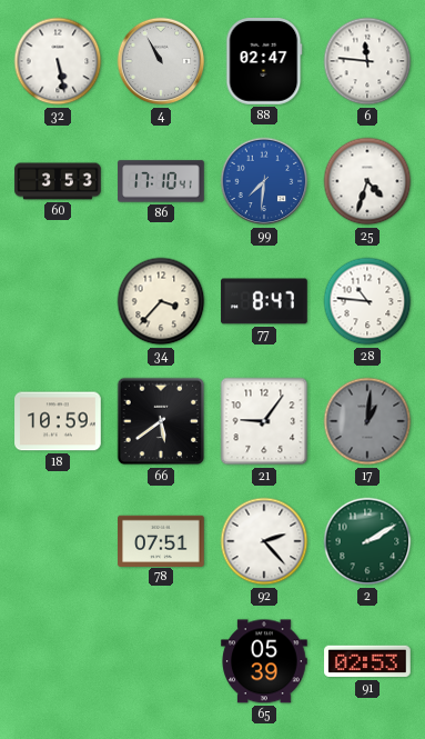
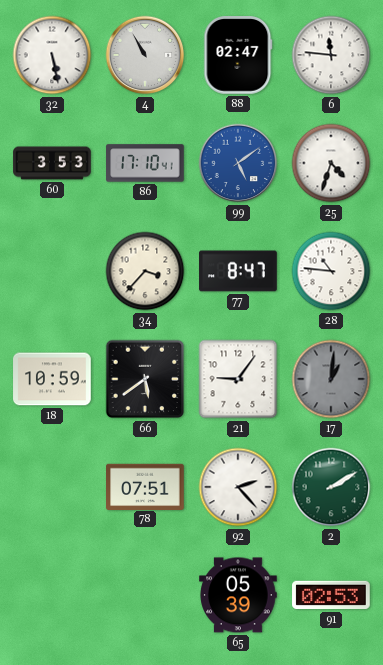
99: 7:31 -> 5:09 (238, 163)
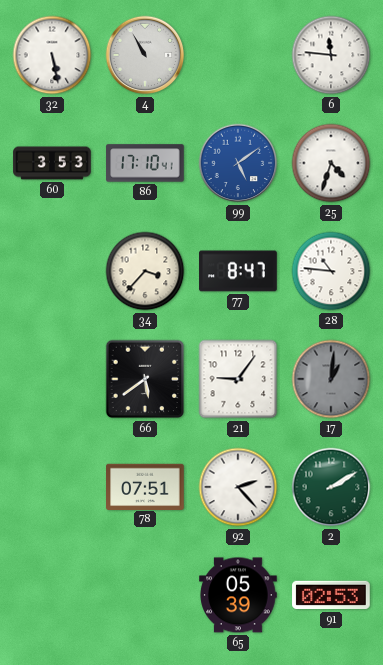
88: 02:47 -> none (238, 55)
18: 10:59 -> none (52, 379)
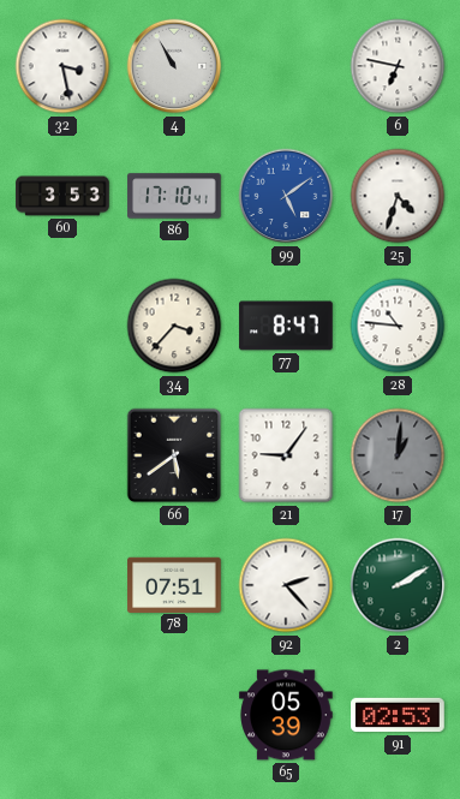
32: 5:28 -> 3:28 (62, 66)
6: 11:46 -> 6:47 (398, 66)
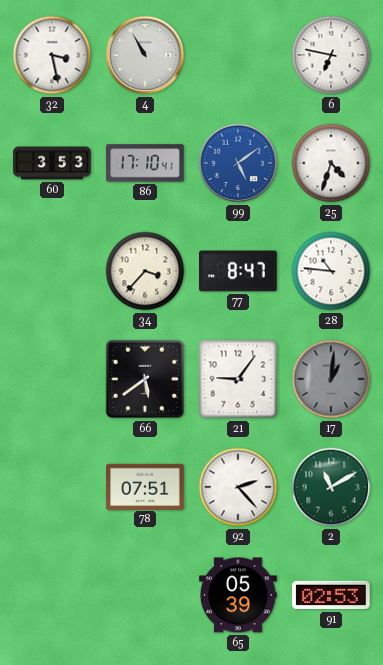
2: 2:10 -> 11:10 (331, 487)
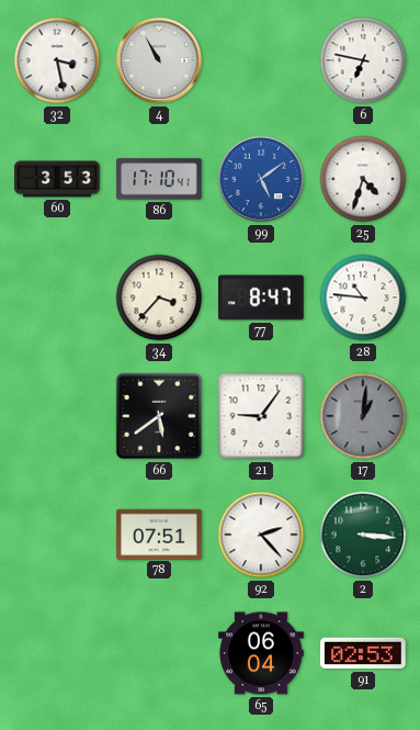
2: 11:10 -> 3:16 (363, 535)
65: 05:39 -> 06:04 (261, 653)
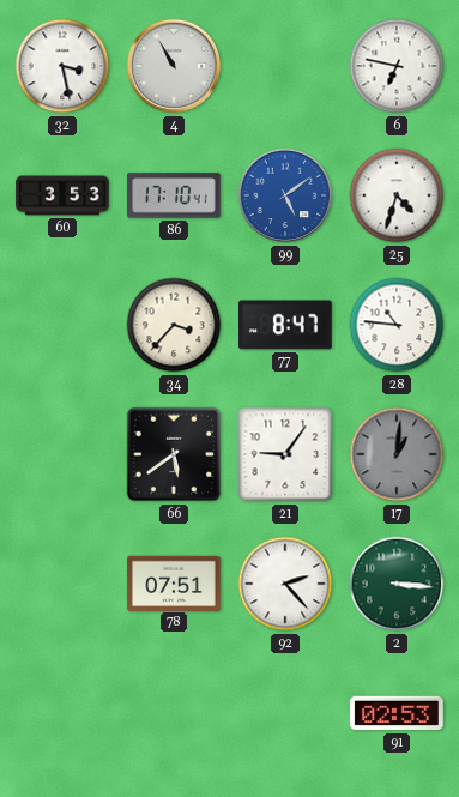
65: 06:04 -> none (261, 653)
